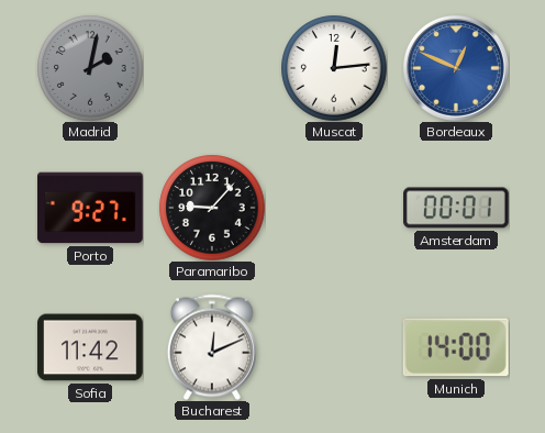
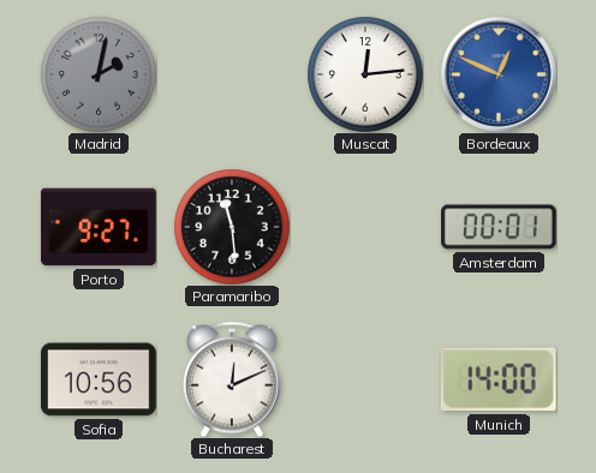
Paramaribo: 9:07 -> 11:29 (232, 227)
Sofia: 11:42 -> 10:56 (100, 379)
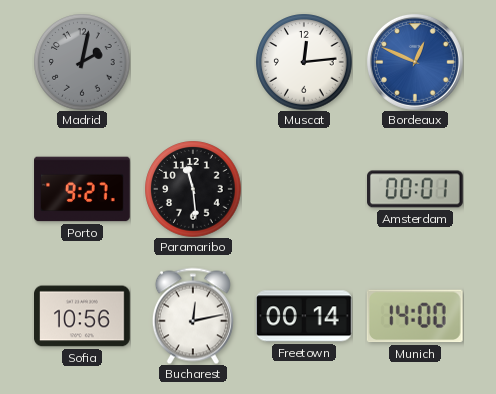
Bucharest: 12:11 -> 12:13 (193, 316)
Freetown: none -> 00:14 (305, 316)
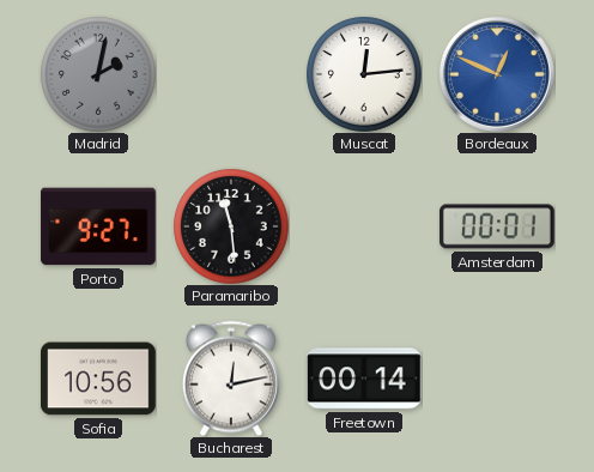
Munich: 14:00 -> none (415, 316)
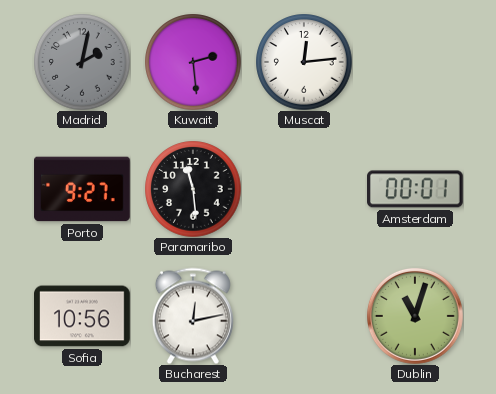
Kuwait: none -> 2:29 (193, 62)
Bordeaux: 12:49 -> none (497, 74)
Freetown: 00:14 -> none (365, 379)
Dublin: none -> 11:03 (415, 316)
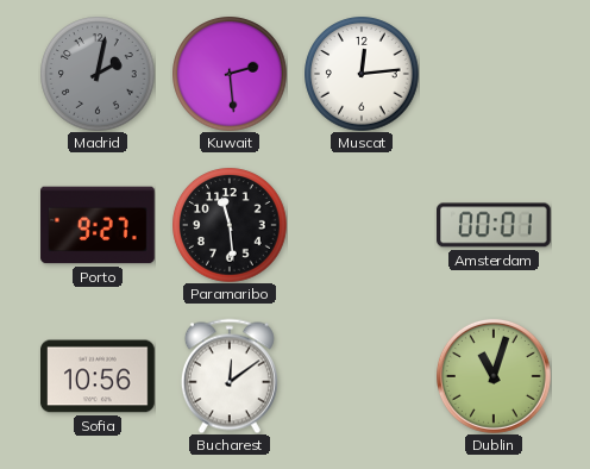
Bucharest: 12:13 -> 12:09 (230, 376)
